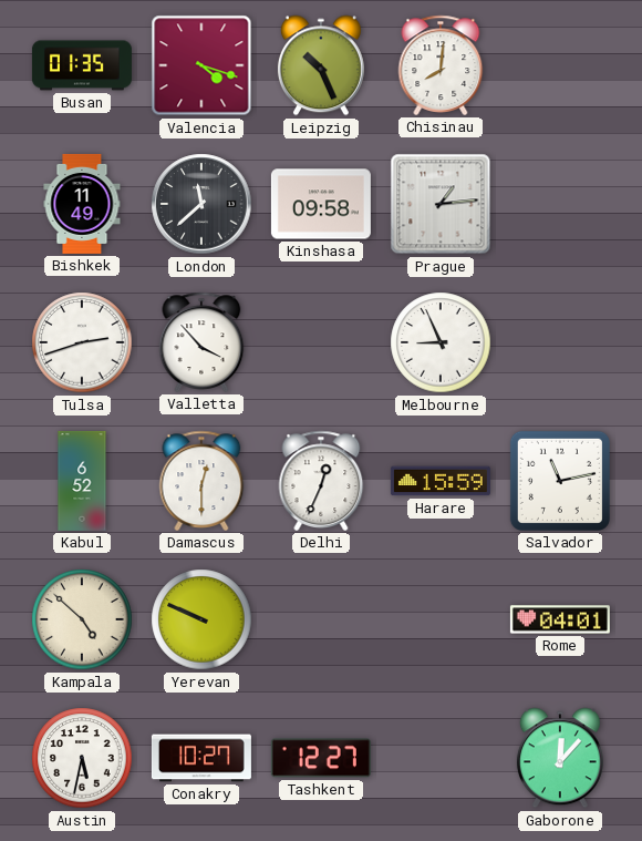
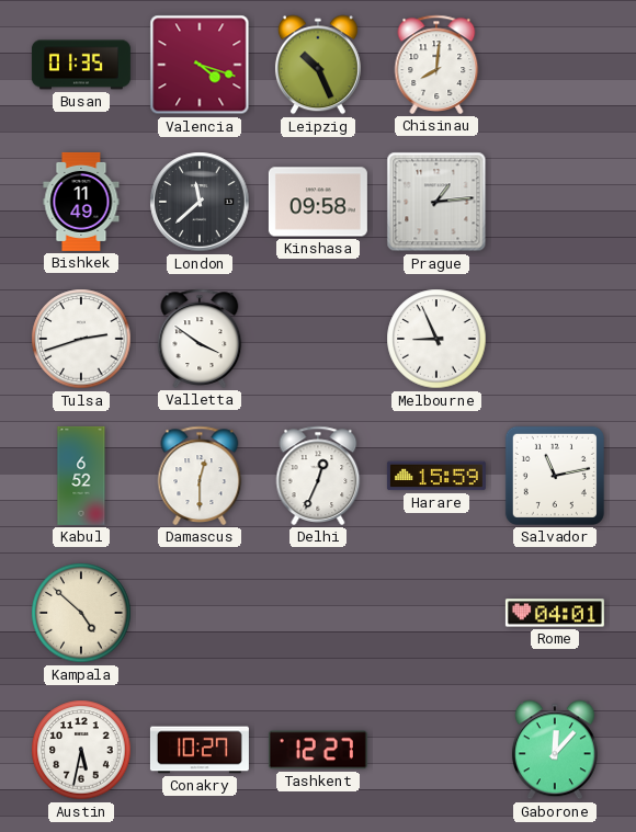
Valletta: 3:53 -> 3:51 (200, 339)
Yerevan: 9:49 -> none (201, 619)
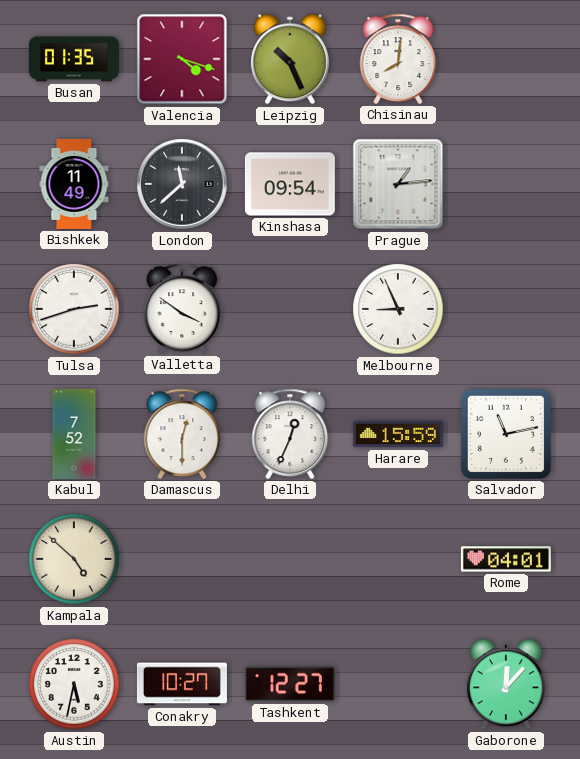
Kinshasa: 09:58 -> 09:54 (290, 184)
Kabul: 6:52 -> 7:52 (74, 434)
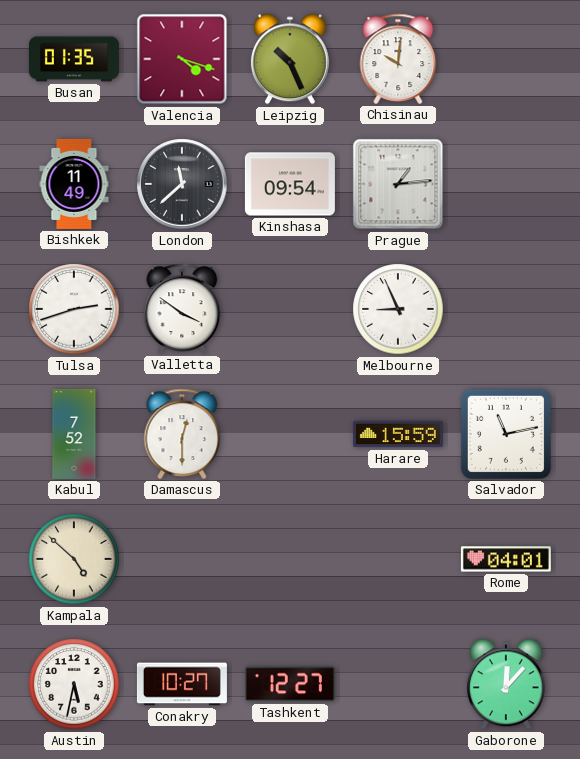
Chisinau: 8:01 -> 10:01 (398, 59)
Delhi: 12:34 -> none (290, 434)
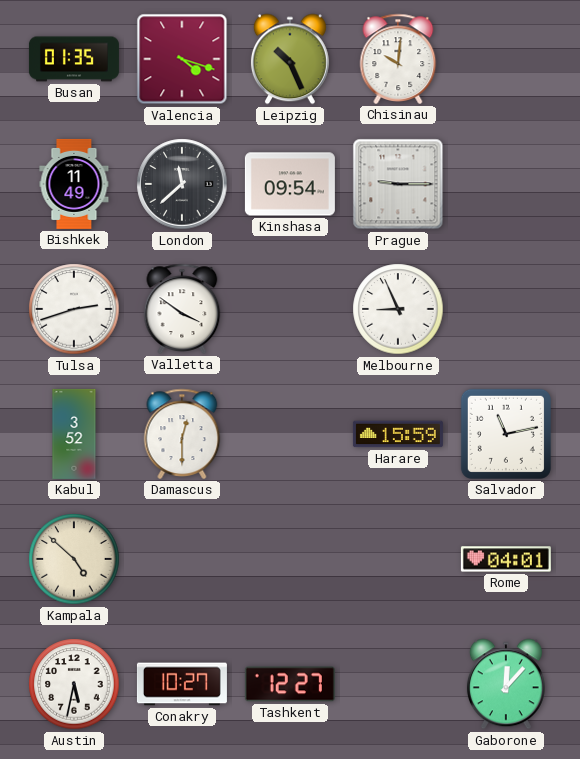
Prague: 1:14 -> 9:15 (398, 184)
Kabul: 7:52 -> 3:52 (74, 434)
